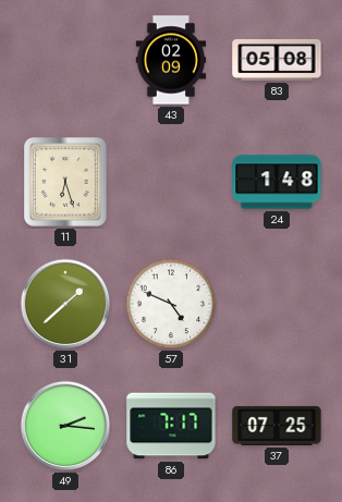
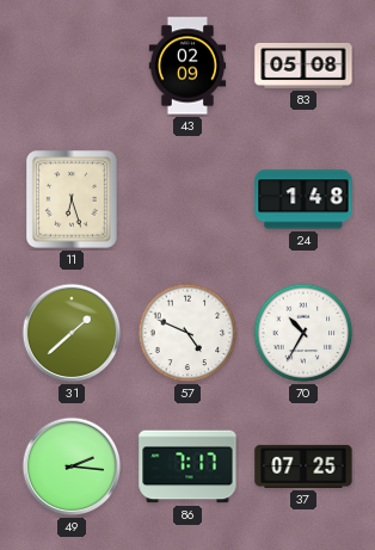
70: none -> 10:35 (303, 333)
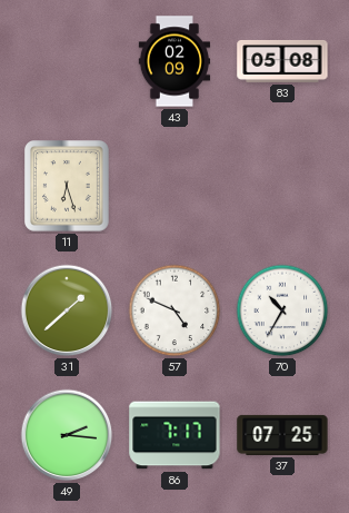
24: 1:48 -> none (303, 199)
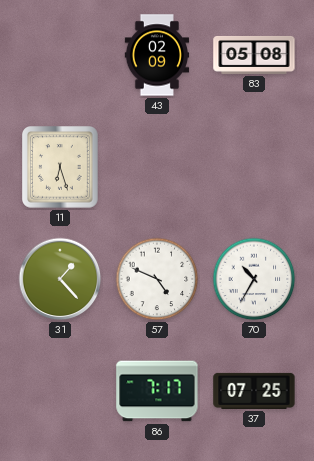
31: 1:38 -> 1:23 (60, 279)
49: 2:16 -> none (67, 435)
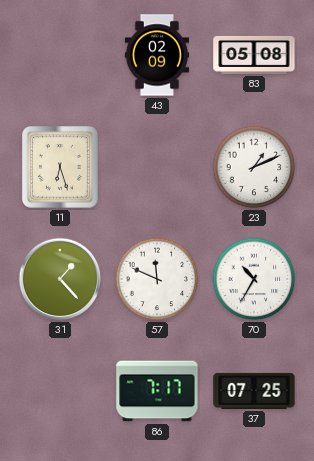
23: none -> 1:11 (254, 167)
57: 4:49 -> 11:49 (157, 279)
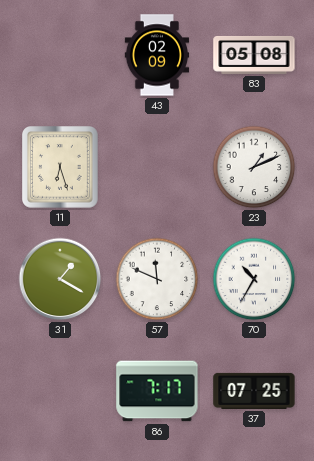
31: 1:23 -> 1:20 (60, 279)
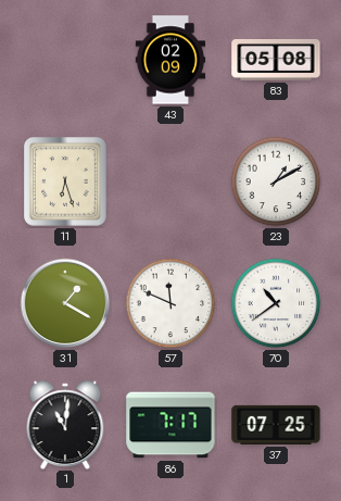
23: 1:11 -> 1:10 (276, 181)
70: 10:35 -> 10:39 (276, 303)
1: none -> 11:01 (65, 424)
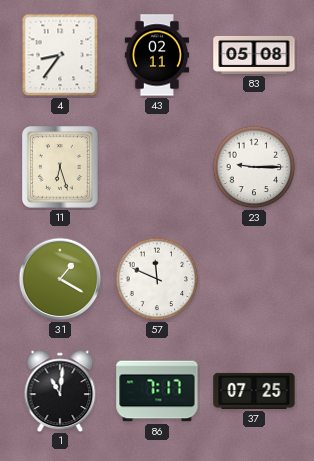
4: none -> 8:36 (60, 55)
43: 02:09 -> 02:11 (157, 55)
23: 1:10 -> 9:15 (254, 167)
70: 10:39 -> none (276, 303)
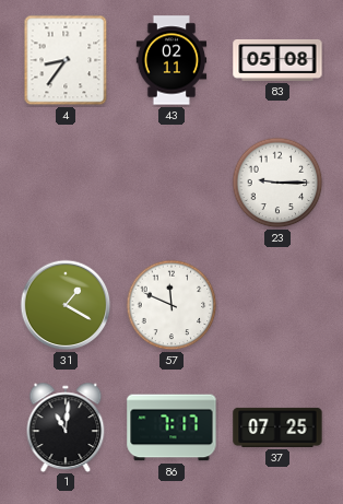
11: 6:27 -> none (61, 168)
